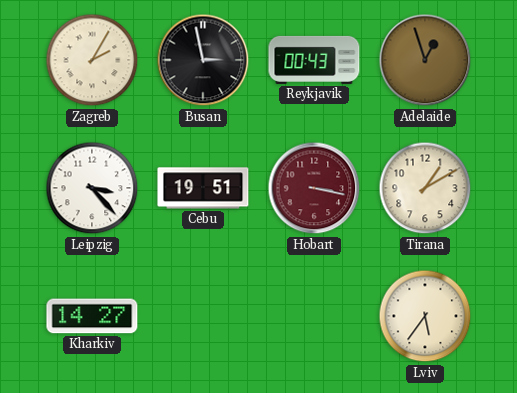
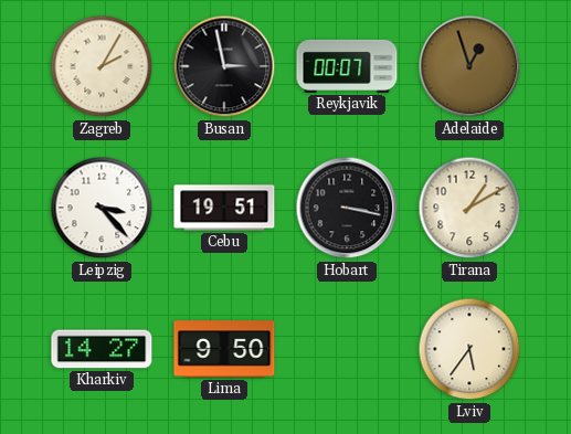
Reykjavik: 00:43 -> 00:07 (347, 66)
Hobart dial: burgundy -> black (347, 208)
Lima: none -> 9:50 (224, 349)
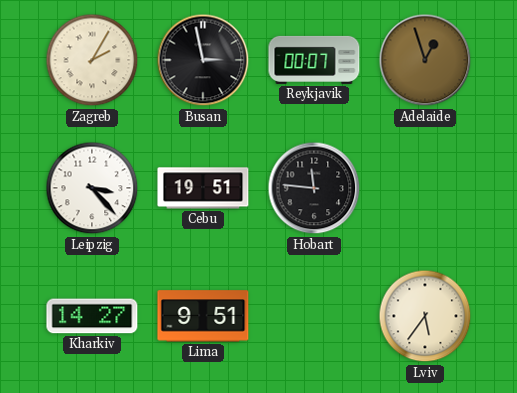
Hobart: 3:17 -> 11:46 (314, 188)
Tirana: 1:10 -> none (469, 208)
Lima: 9:50 -> 9:51 (203, 316)
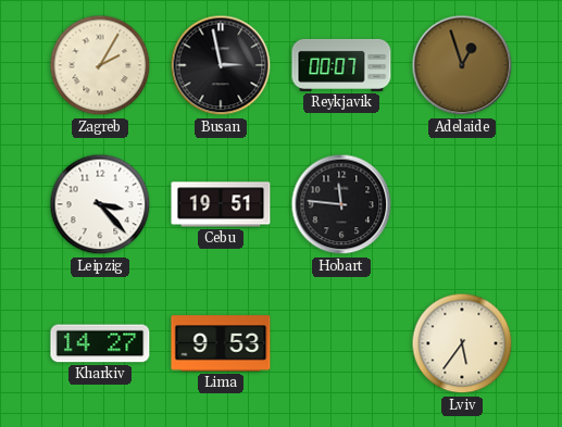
Lima: 9:51 -> 9:53 (221, 343)
